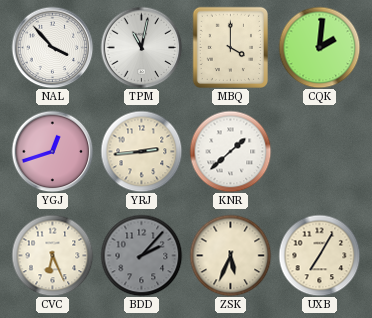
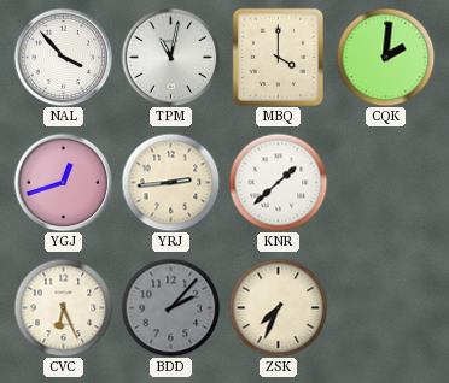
ZSK: 5:34 -> 7:34 (278, 307)
UXB: 7:05 -> none (319, 255)
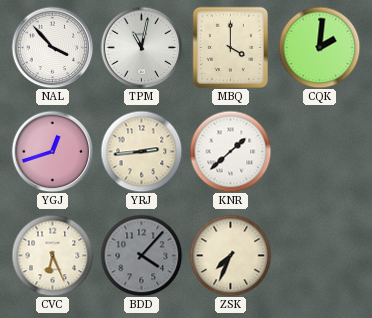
BDD: 2:07 -> 4:07 (141, 255)
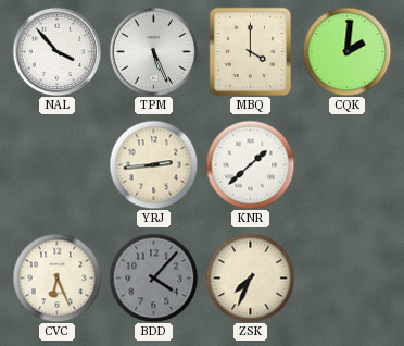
TPM: 11:02 -> 5:26 (153, 51)
YGJ: 12:42 -> none (52, 151)
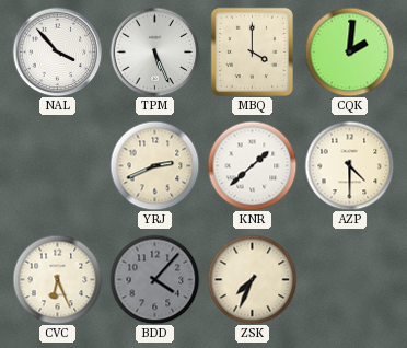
YRJ: 2:44 -> 2:41 (154, 165)
AZP: none -> 4:30 (349, 165)
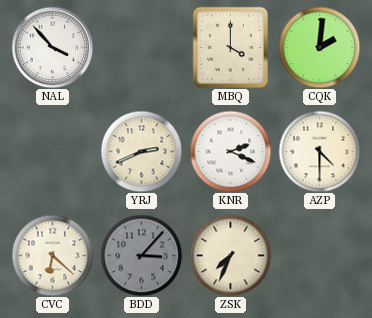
TPM: 5:26 -> none (154, 51)
KNR: 1:38 -> 2:19 (230, 151)
CVC: 6:26 -> 6:22 (52, 255)
BDD: 4:07 -> 3:07 (141, 255)
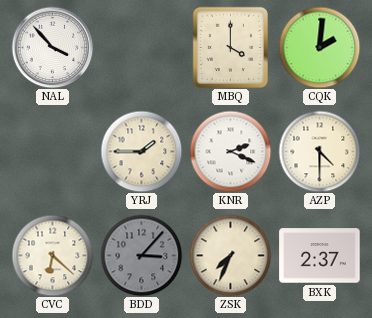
YRJ: 2:41 -> 1:45 (141, 151)
BXK: none -> 2:37 (320, 256)
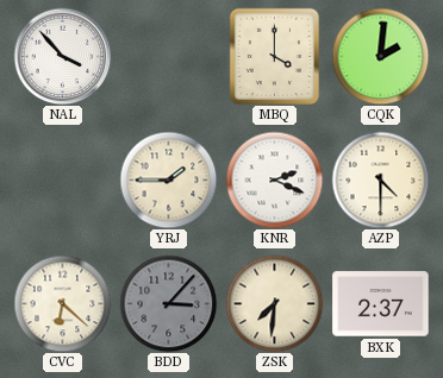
ZSK: 7:34 -> 7:31 (274, 303)
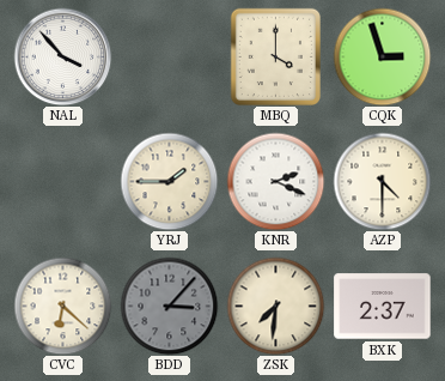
CQK: 2:01 -> 2:57 (382, 56)
